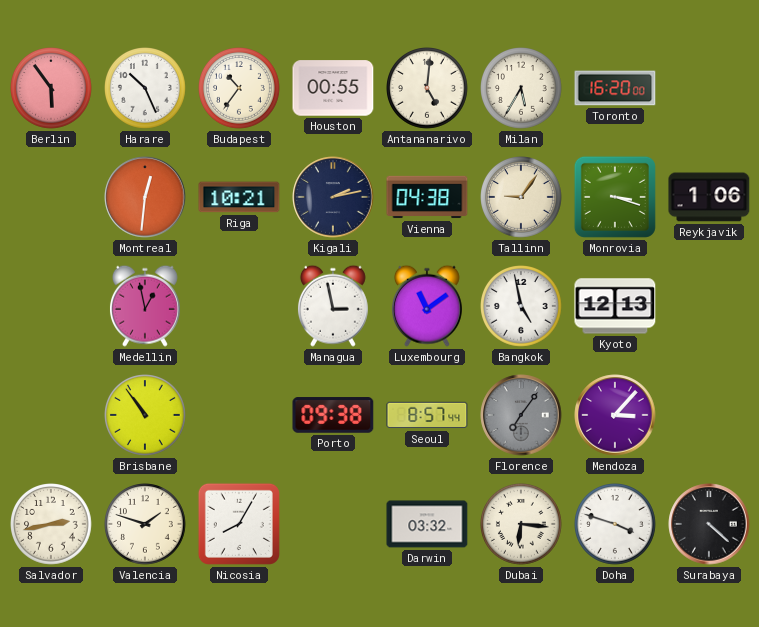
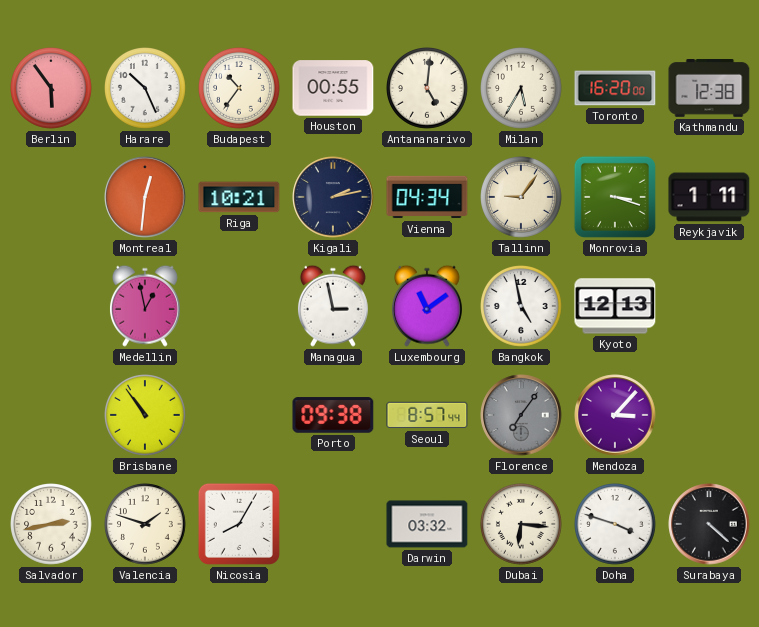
Kathmandu: none -> 12:38 (709, 89)
Vienna: 04:38 -> 04:34 (427, 197)
Reykjavik: 1:06 -> 1:11 (709, 197)
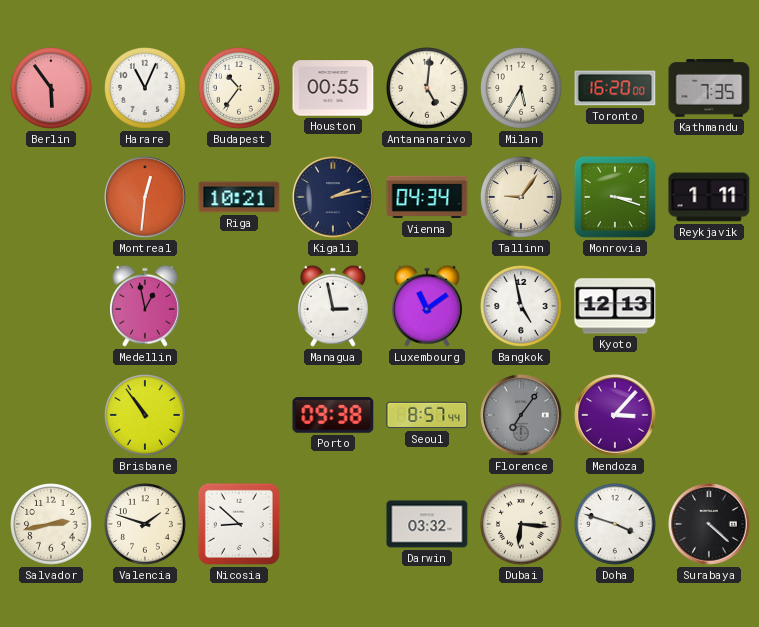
Harare: 10:26 -> 11:04 (146, 89)
Kathmandu: 12:38 -> 7:35 (709, 89)
Nicosia: 8:05 -> 8:52 (239, 524)
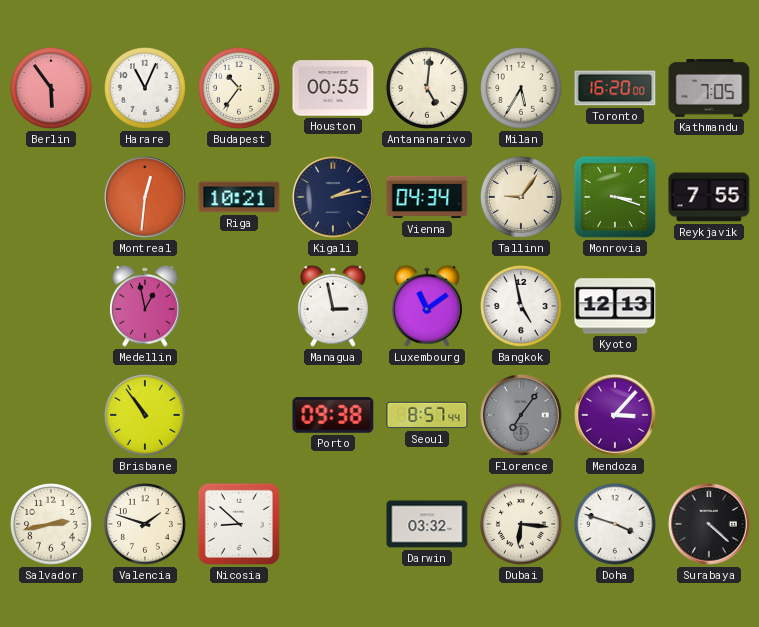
Kathmandu: 7:35 -> 7:05 (709, 89)
Reykjavik: 1:11 -> 7:55 (709, 197)
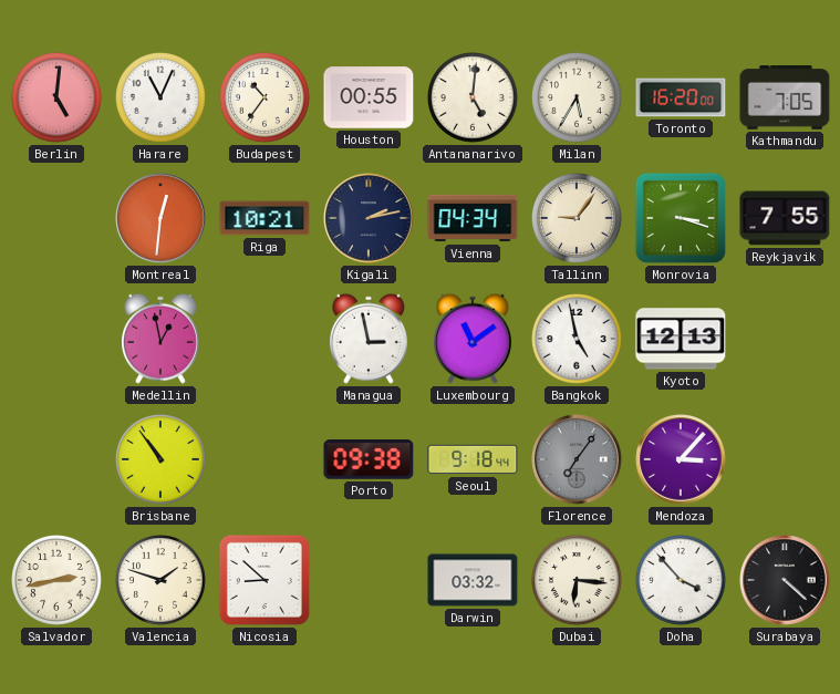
Berlin: 5:54 -> 5:01 (58, 99)
Seoul: 8:57 -> 9:18 (473, 459)
Doha: 3:48 -> 3:53 (682, 581)
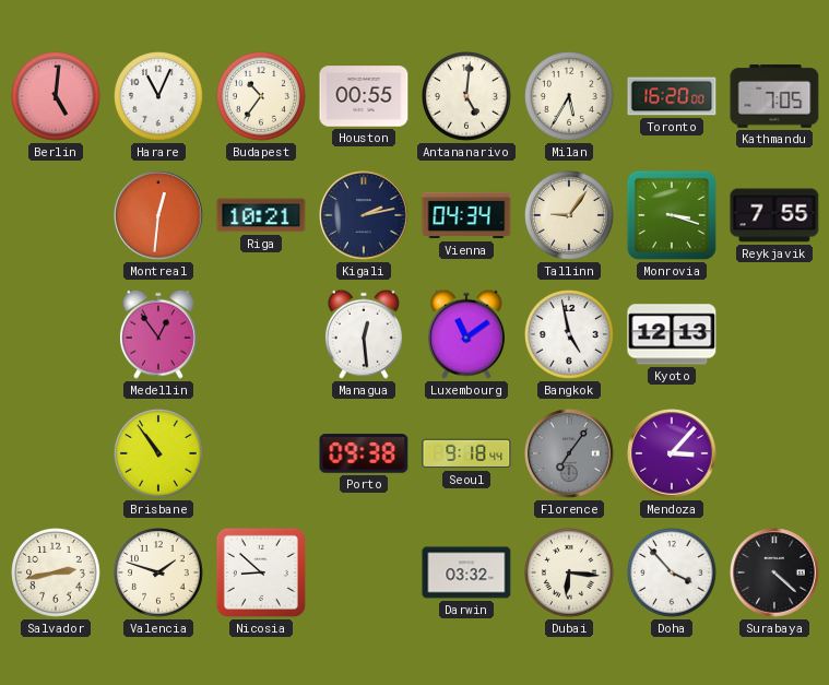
Medellin: 12:58 -> 12:54 (158, 334)
Managua: 2:58 -> 12:29 (364, 334)
